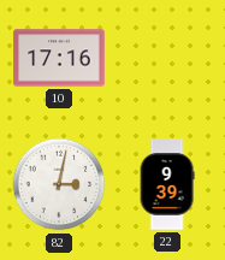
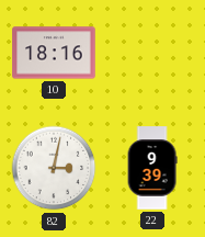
10: 17:16 -> 18:16 (54, 53)
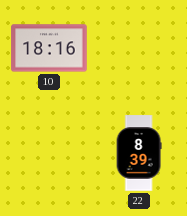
82: 3:02 -> none (54, 168)
22: 9:39 -> 8:39 (139, 153)
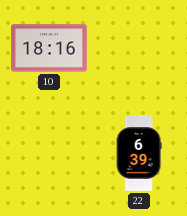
22: 8:39 -> 6:39 (139, 153)
